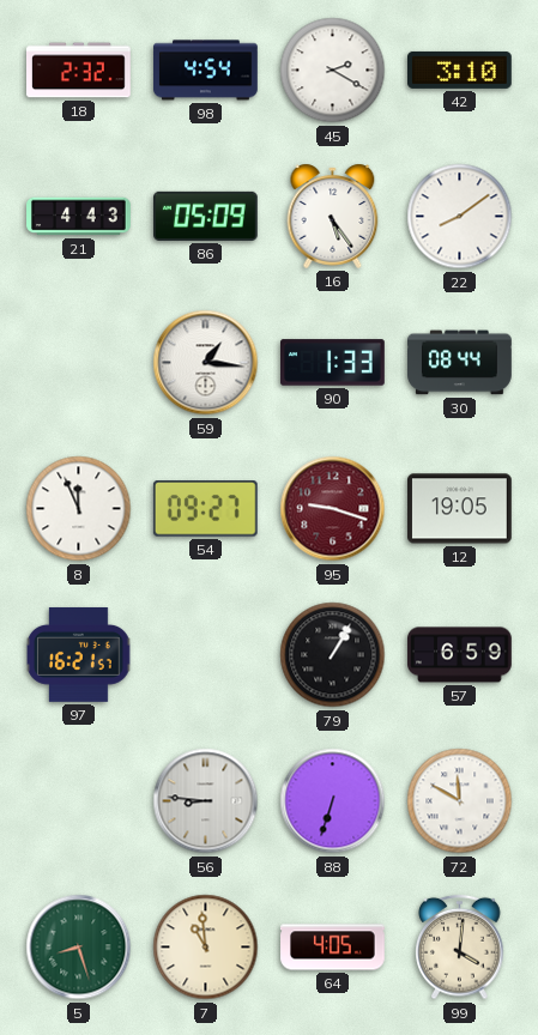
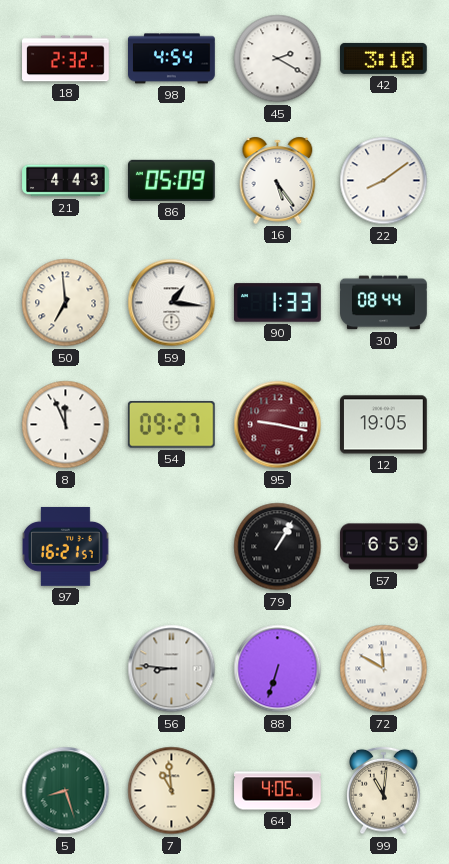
50: none -> 6:59 (66, 303)
95: 9:18 -> 9:17 (278, 425)
99: 4:01 -> 11:01 (384, 791)
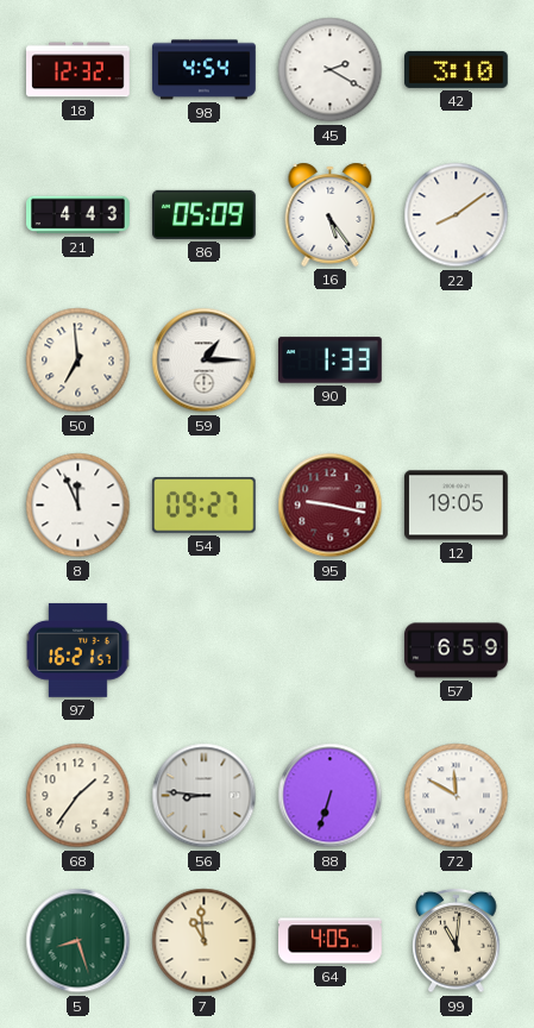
18: 2:32 -> 12:32 (78, 70)
59: 1:16 -> 1:15 (205, 361)
30: 08:44 -> none (384, 303)
79: 1:05 -> none (278, 547)
68: none -> 1:36 (78, 796)
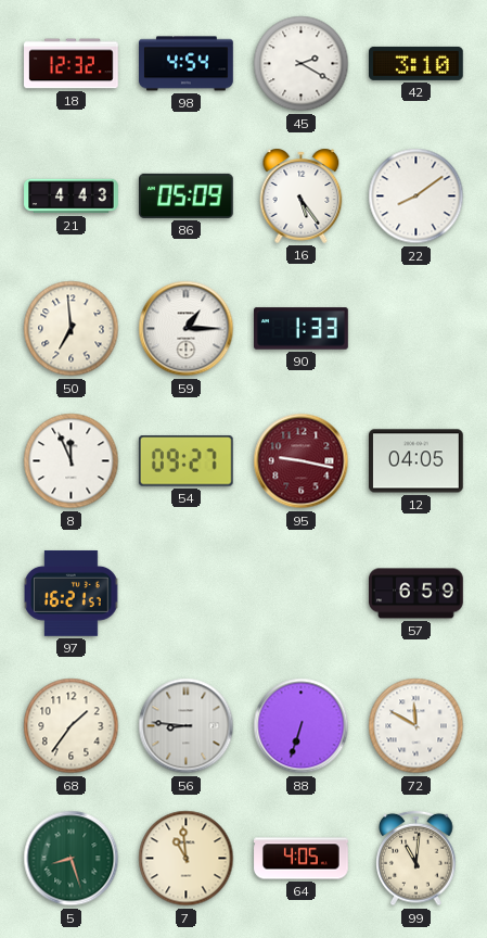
12: 19:05 -> 04:05 (416, 461)
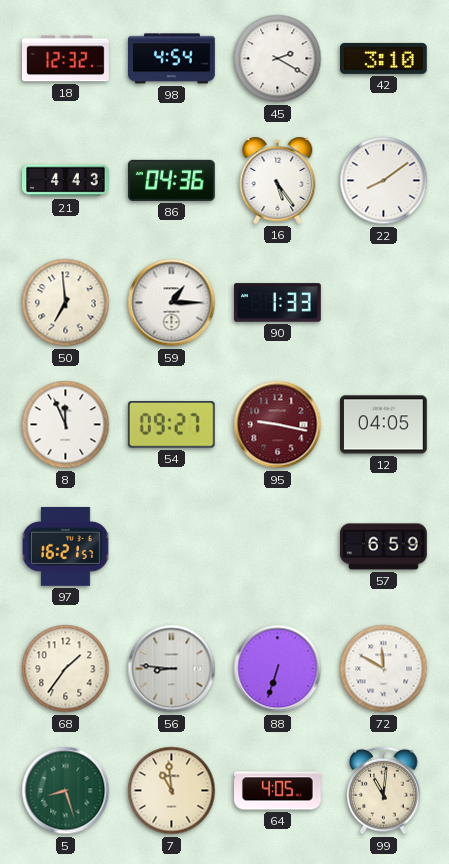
86: 05:09 -> 04:36 (172, 180)
